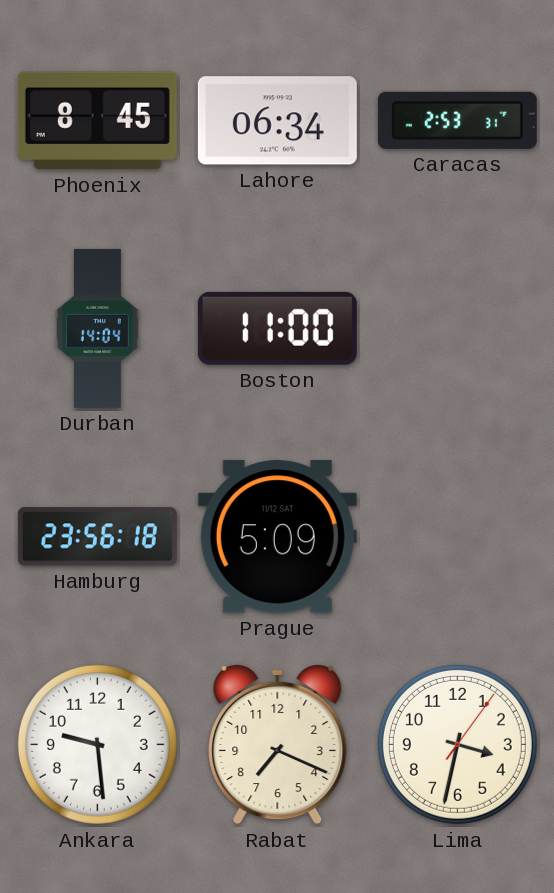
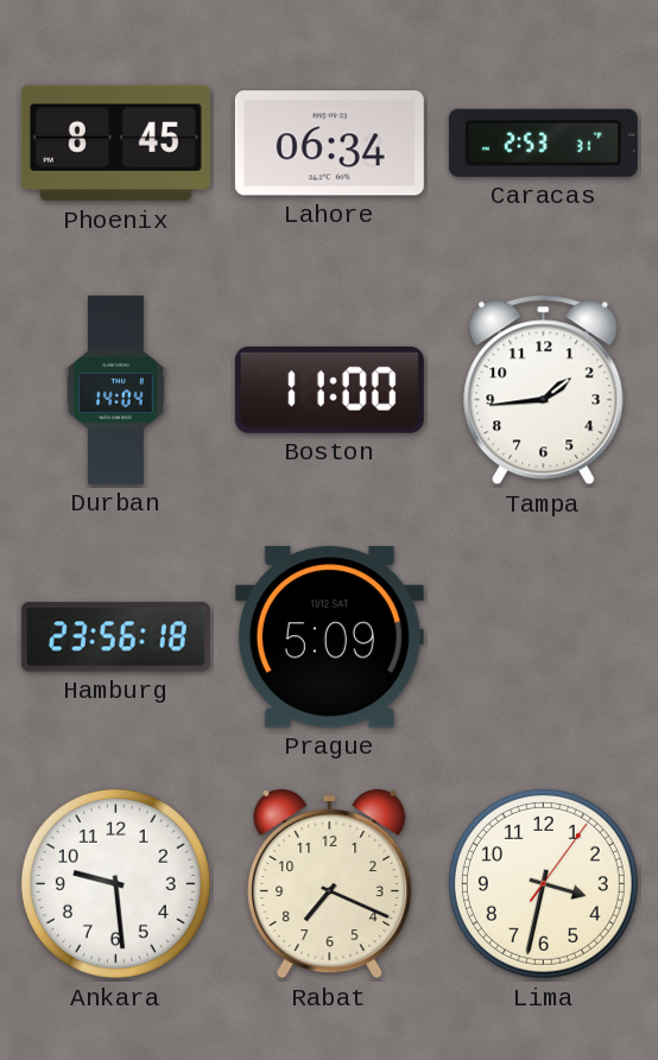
Tampa: none -> 1:44 (544, 391)
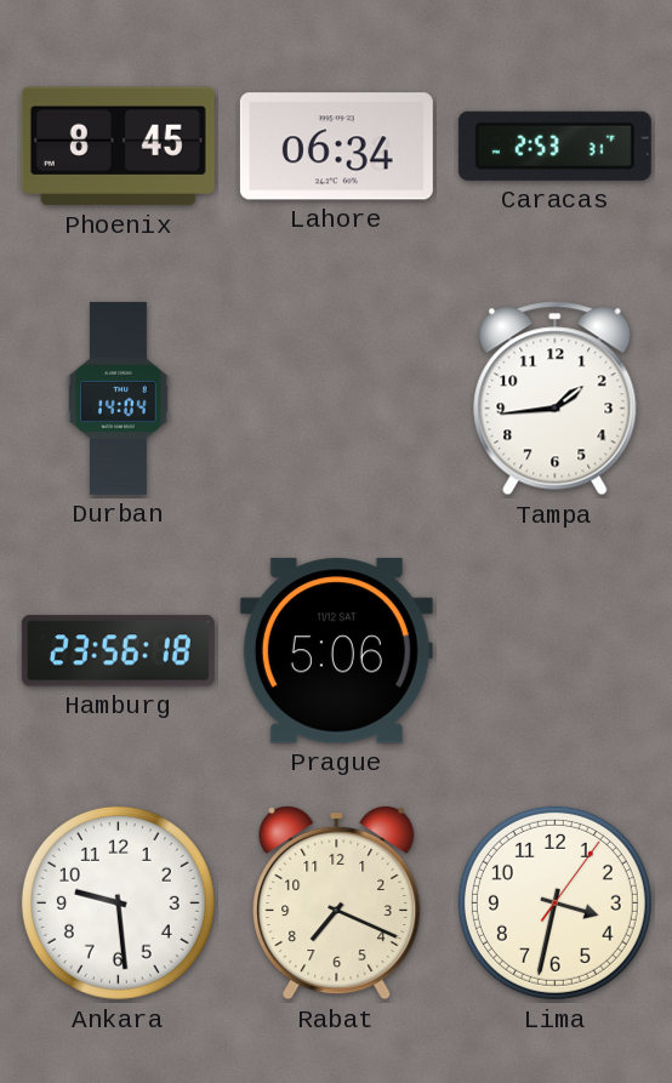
Boston: 11:00 -> none (329, 389)
Prague: 5:09 -> 5:06 (336, 651)
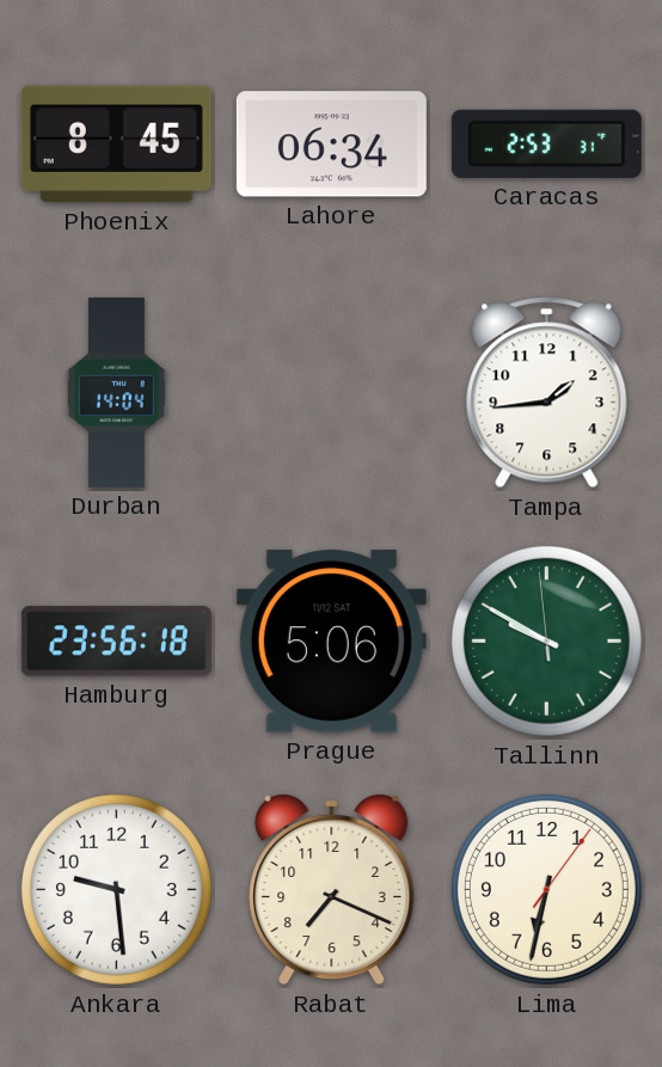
Tallinn: none -> 9:49 (546, 640)
Lima: 3:32 -> 6:32 (546, 889)
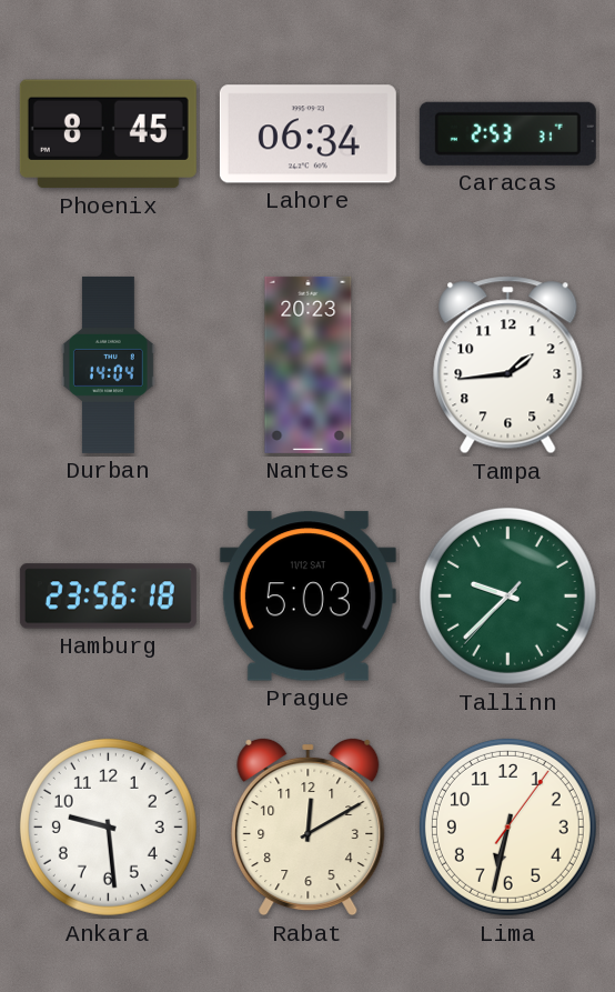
Nantes: none -> 20:23 (309, 364)
Prague: 5:06 -> 5:03 (307, 597)
Tallinn: 9:49 -> 9:37 (507, 595)
Rabat: 7:19 -> 12:10 (309, 826)
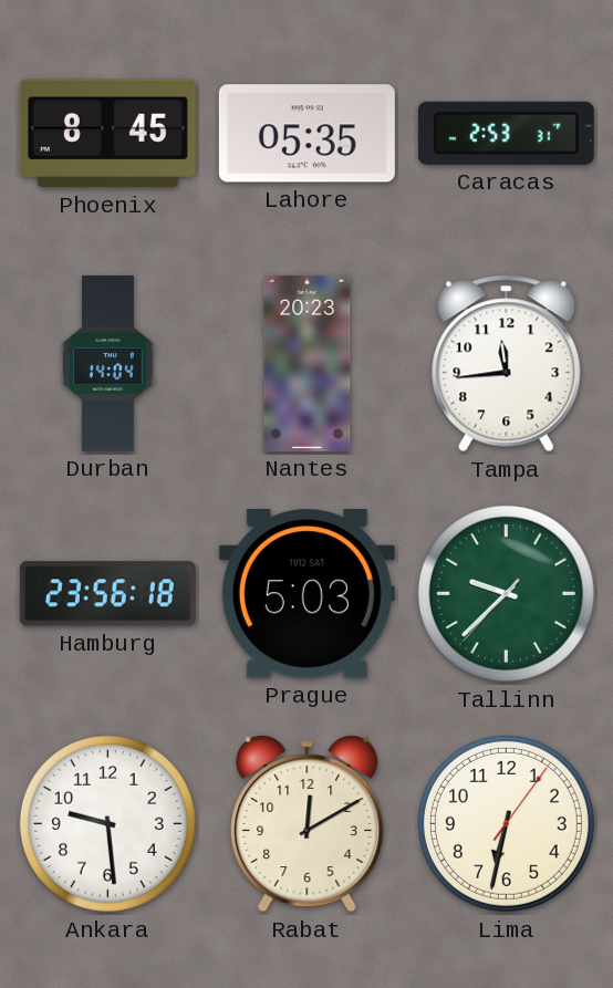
Lahore: 06:34 -> 05:35 (306, 134)
Tampa: 1:44 -> 11:44 (507, 364)
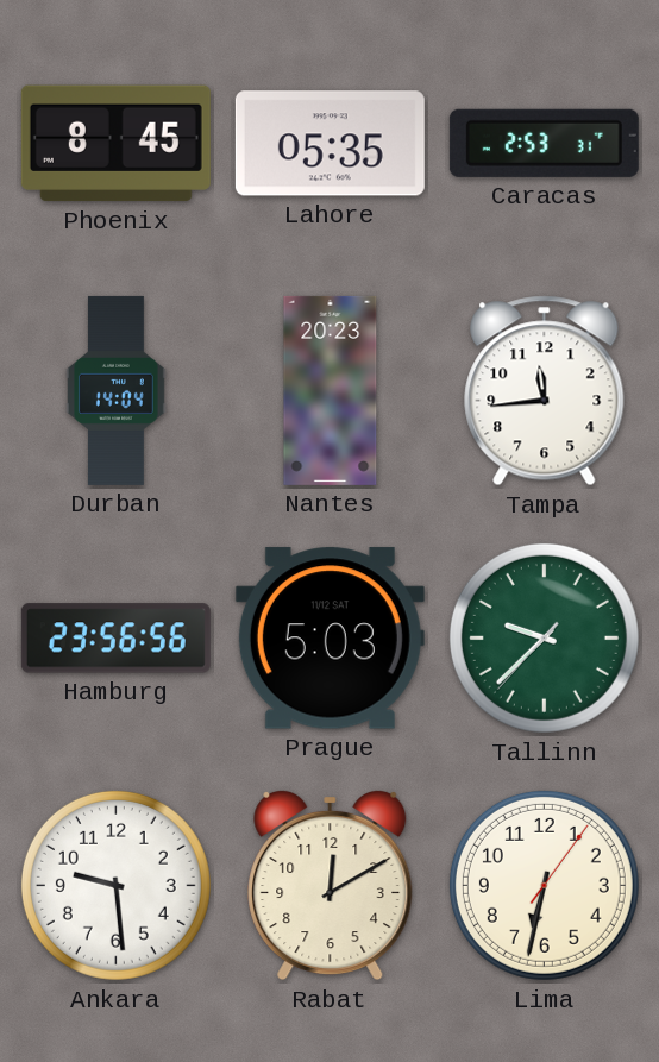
Hamburg: 23:56:18 -> 23:56:56 (115, 639)
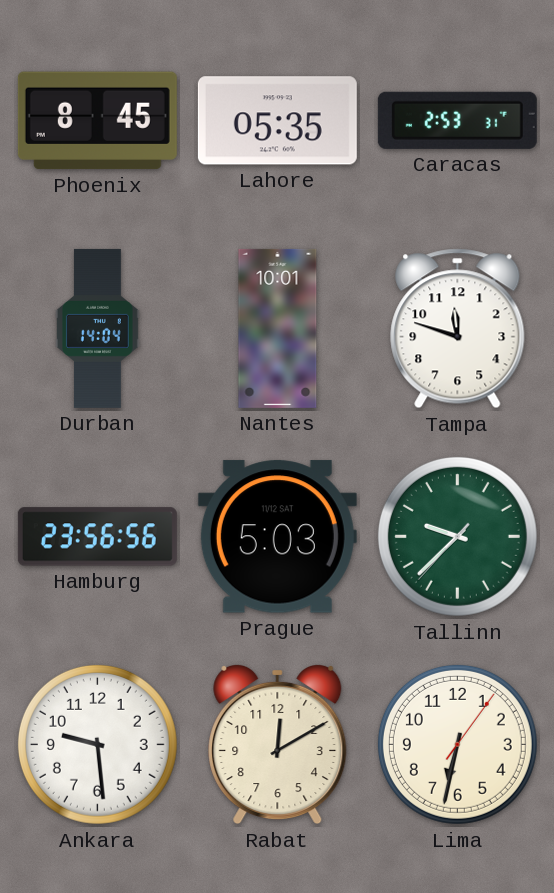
Nantes: 20:23 -> 10:01 (278, 328)
Tampa: 11:44 -> 11:48 (458, 329)
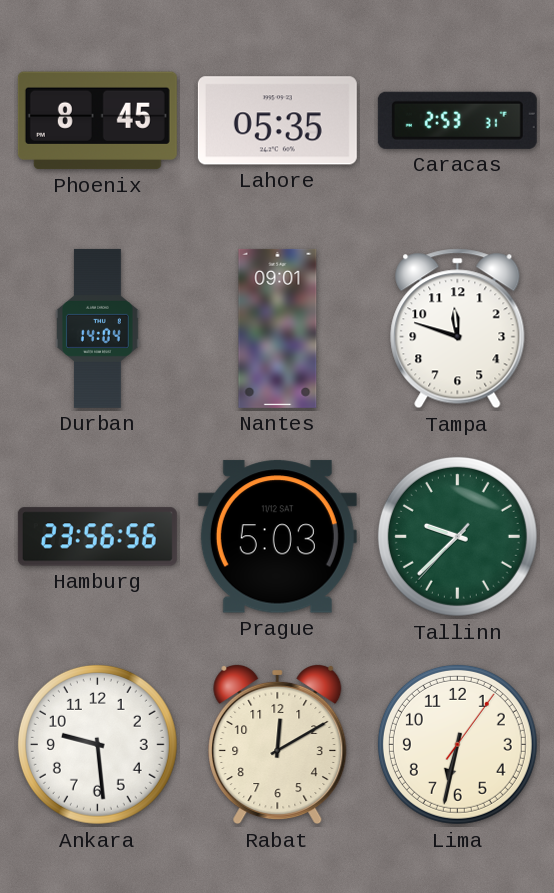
Nantes: 10:01 -> 09:01 (278, 328)
